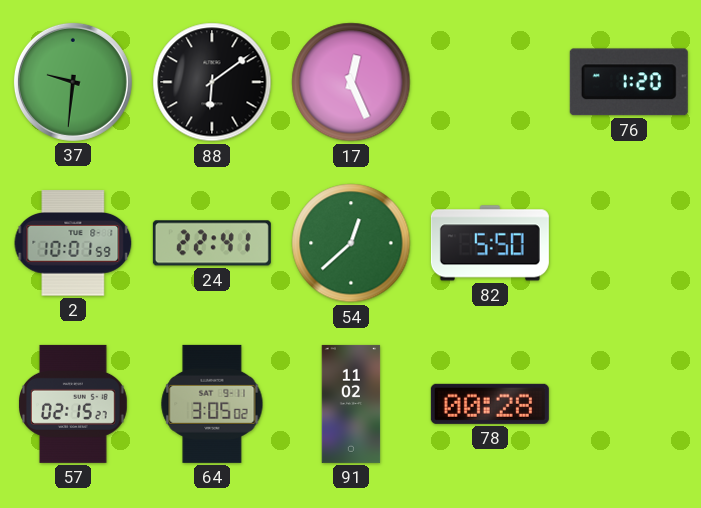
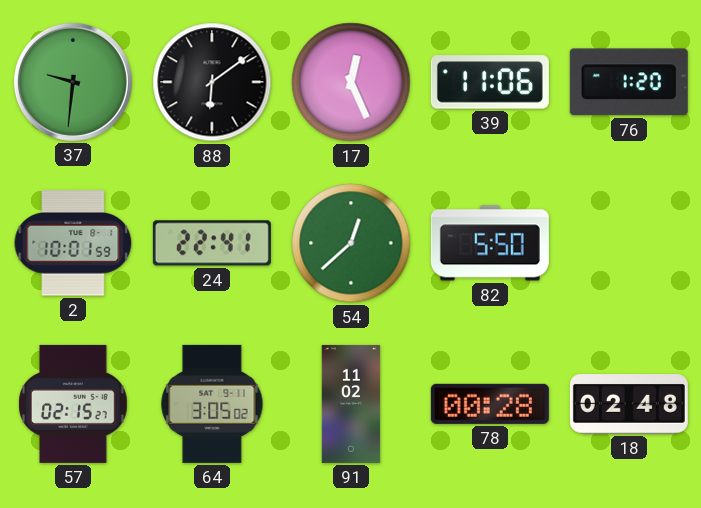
39: none -> 11:06 (490, 82)
18: none -> 02:48 (629, 404)
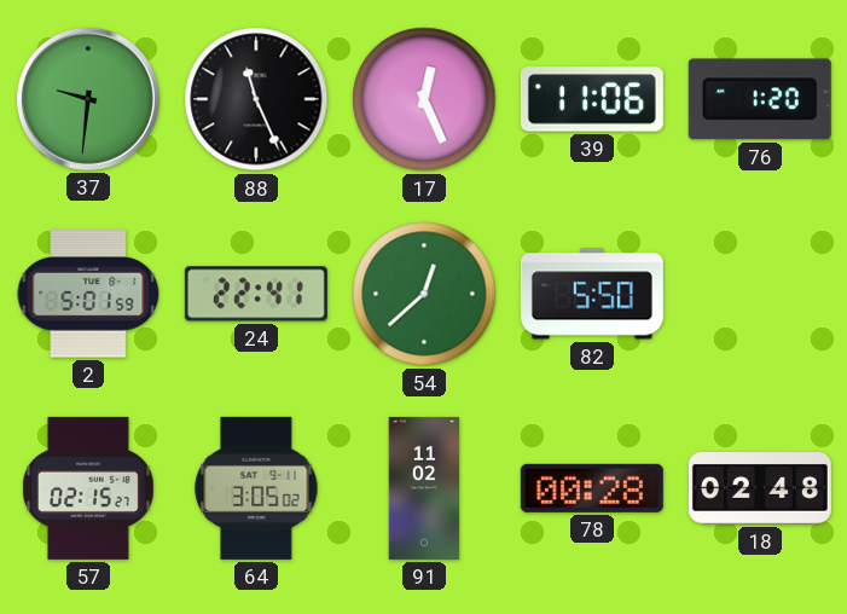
88: 6:09 -> 11:26 (256, 99)
2: 10:01 -> 5:01 (88, 294)
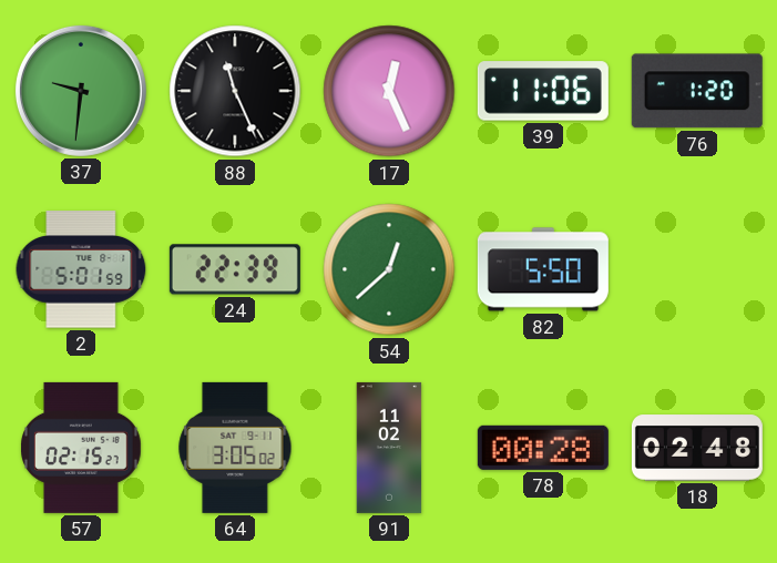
24: 22:41 -> 22:39 (235, 269)
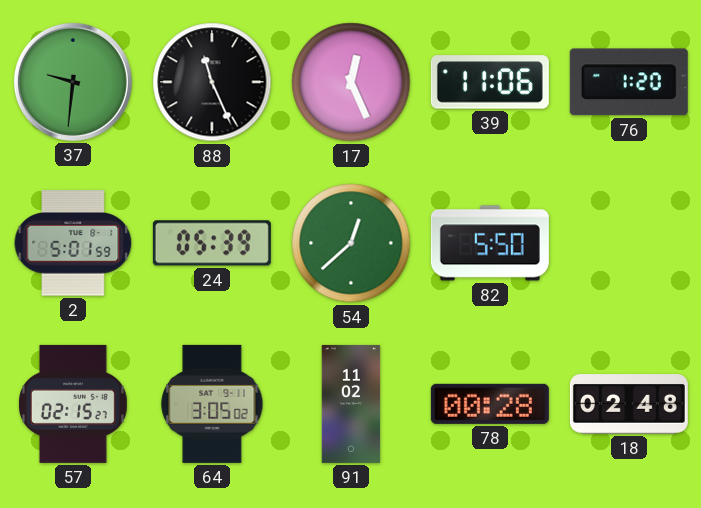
24: 22:39 -> 05:39 (212, 243)
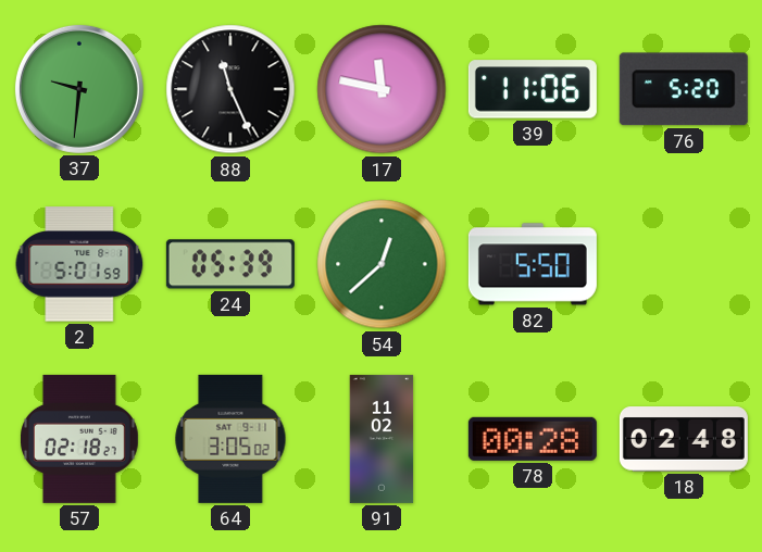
17: 12:26 -> 11:47 (382, 89)
76: 1:20 -> 5:20 (684, 89)
57: 02:15 -> 02:18 (80, 439)
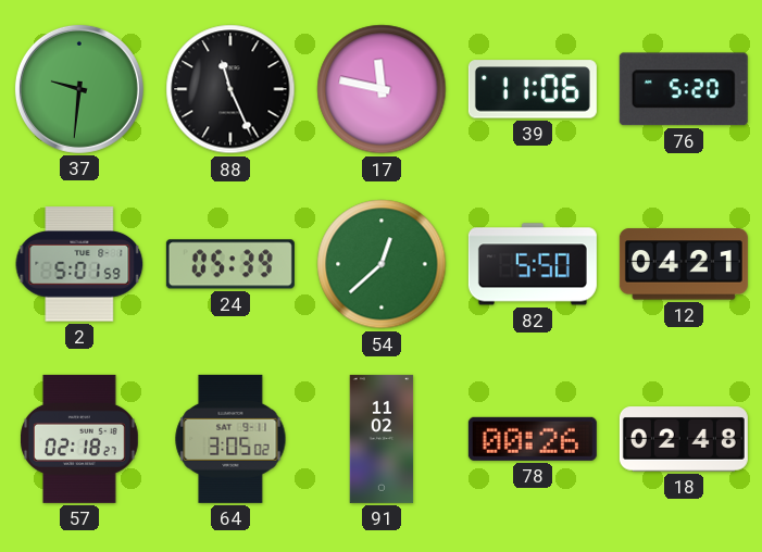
12: none -> 04:21 (684, 264)
78: 00:28 -> 00:26 (533, 439)
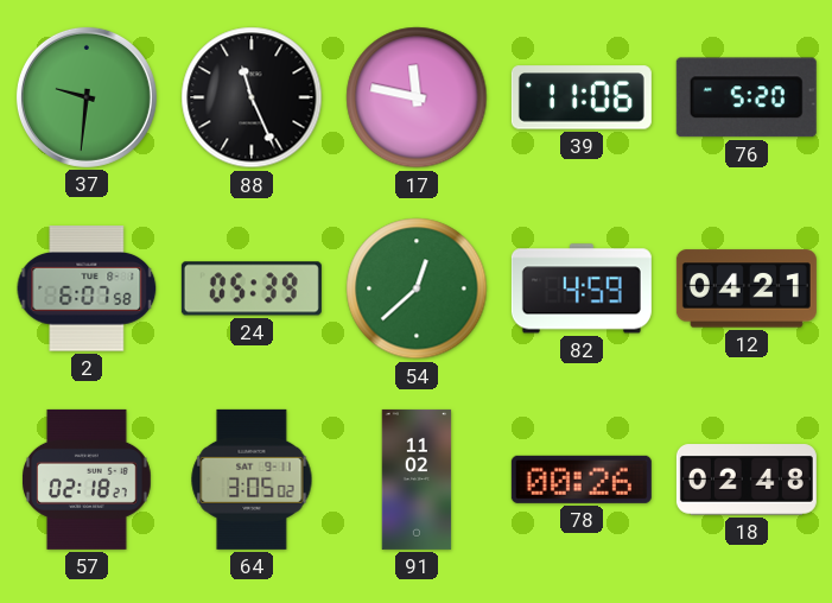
2: 5:01 -> 6:07 (87, 288)
82: 5:50 -> 4:59 (582, 288)
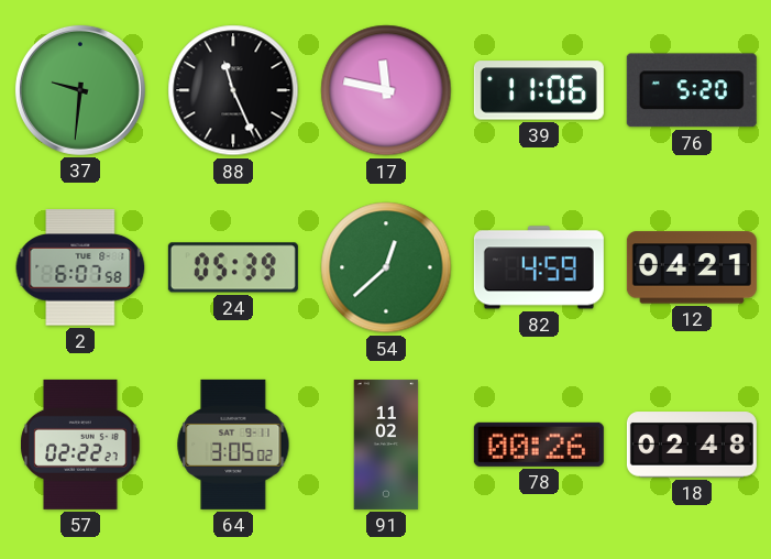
57: 02:18 -> 02:22 (81, 445)
